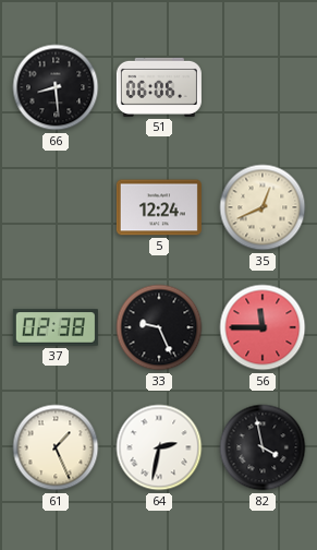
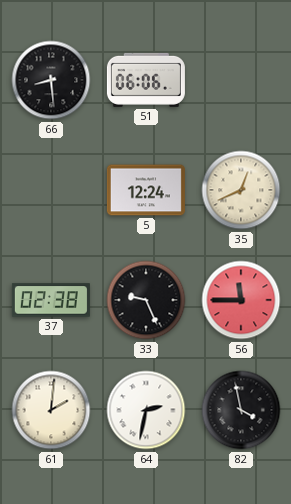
61: 1:26 -> 2:01 (51, 410)
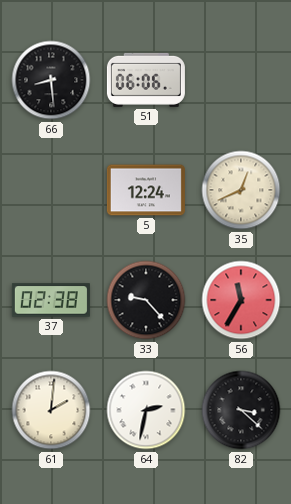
33: 9:26 -> 9:23 (146, 300)
56: 11:45 -> 11:35 (241, 300)
82: 3:58 -> 3:22 (241, 410)
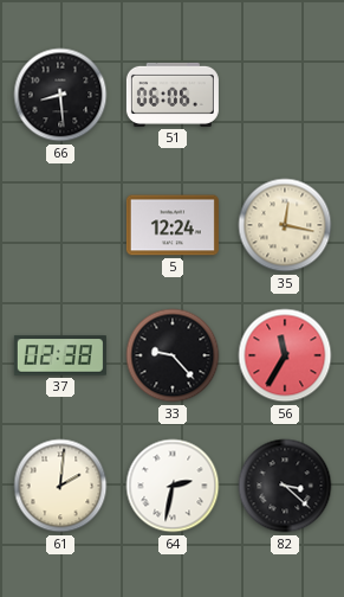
35: 12:41 -> 12:17 (285, 225)
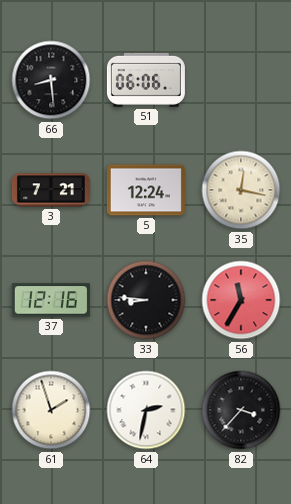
3: none -> 7:21 (51, 190)
37: 02:38 -> 12:16 (51, 300)
33: 9:23 -> 8:46 (146, 300)
61: 2:01 -> 1:57 (51, 410)
82: 3:22 -> 3:37 (241, 410)
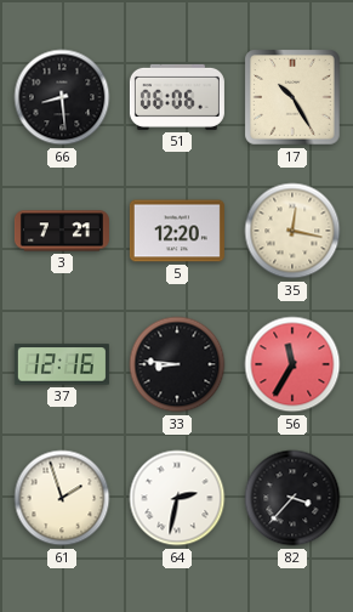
17: none -> 10:25 (292, 97)
5: 12:24 -> 12:20 (177, 231)
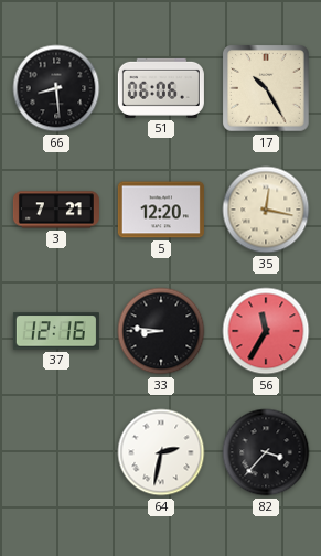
61: 1:57 -> none (62, 498)
